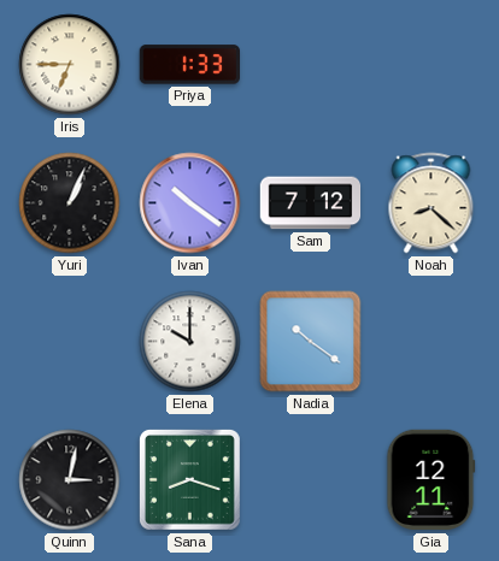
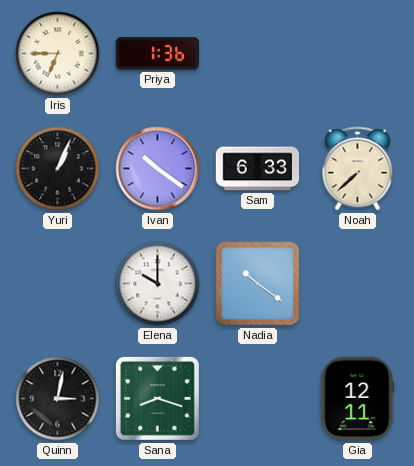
Priya: 1:33 -> 1:36 (157, 54)
Sam: 7:12 -> 6:33 (258, 169)
Noah: 8:22 -> 7:38 (358, 169)
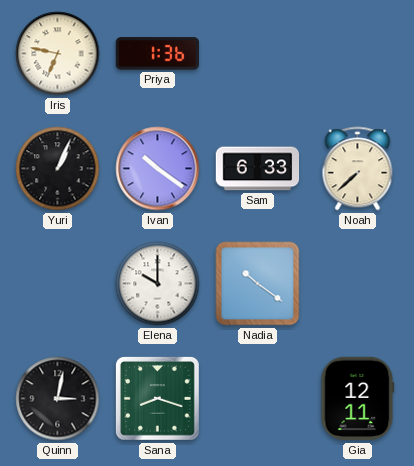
Iris: 6:45 -> 6:47 (58, 54)
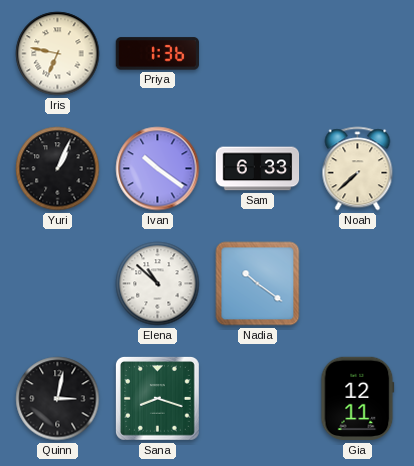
Elena: 10:00 -> 10:52 (158, 284)
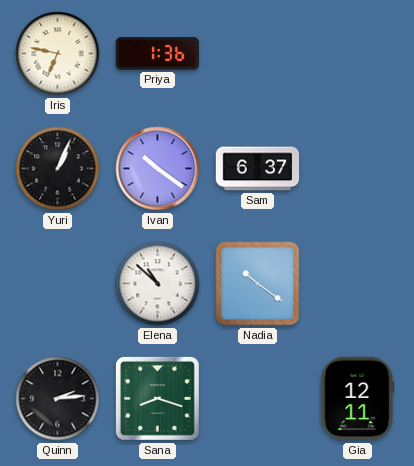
Sam: 6:33 -> 6:37 (258, 169)
Noah: 7:38 -> none (358, 169)
Quinn: 3:02 -> 2:14 (58, 399)
